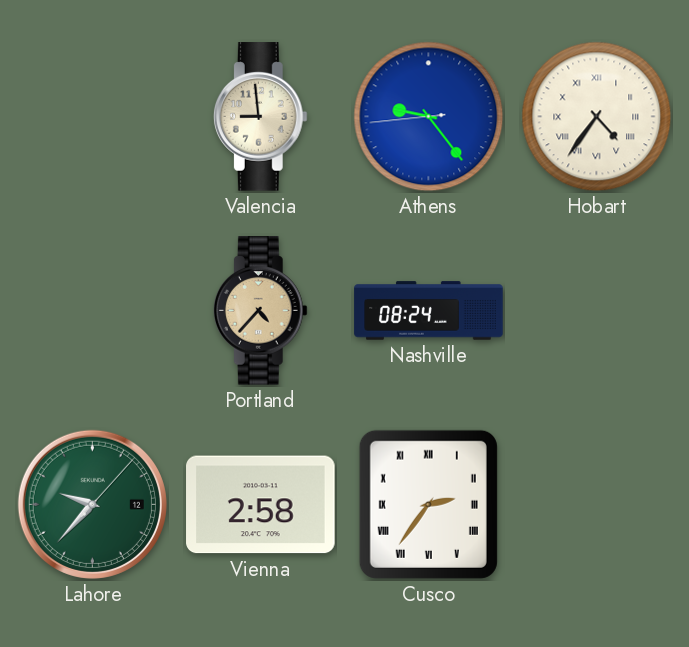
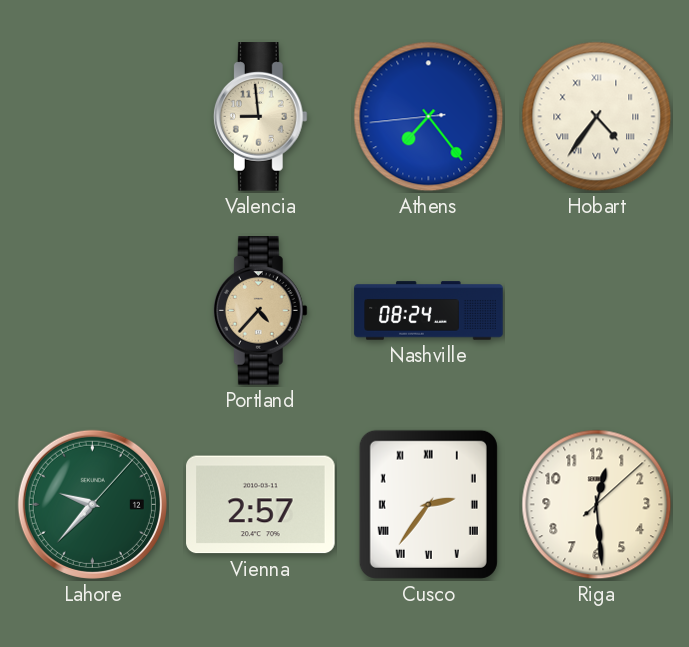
Athens: 9:23 -> 7:23 (429, 117)
Vienna: 2:58 -> 2:57 (261, 505)
Riga: none -> 12:29 (597, 505)
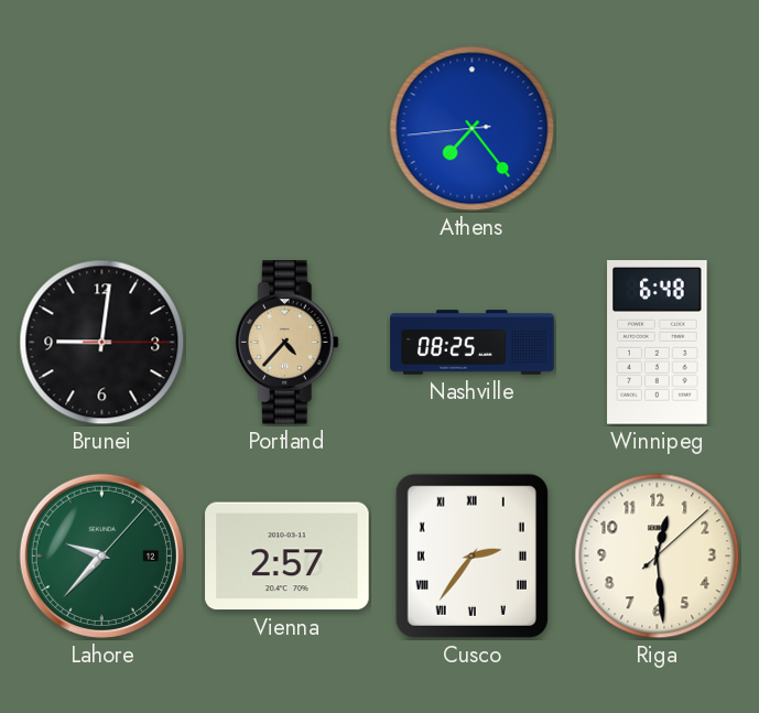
Valencia: 8:59 -> none (260, 117)
Hobart: 4:36 -> none (597, 117)
Brunei: none -> 9:01 (102, 343)
Nashville: 08:24 -> 08:25 (473, 343)
Winnipeg: none -> 6:48 (658, 343)
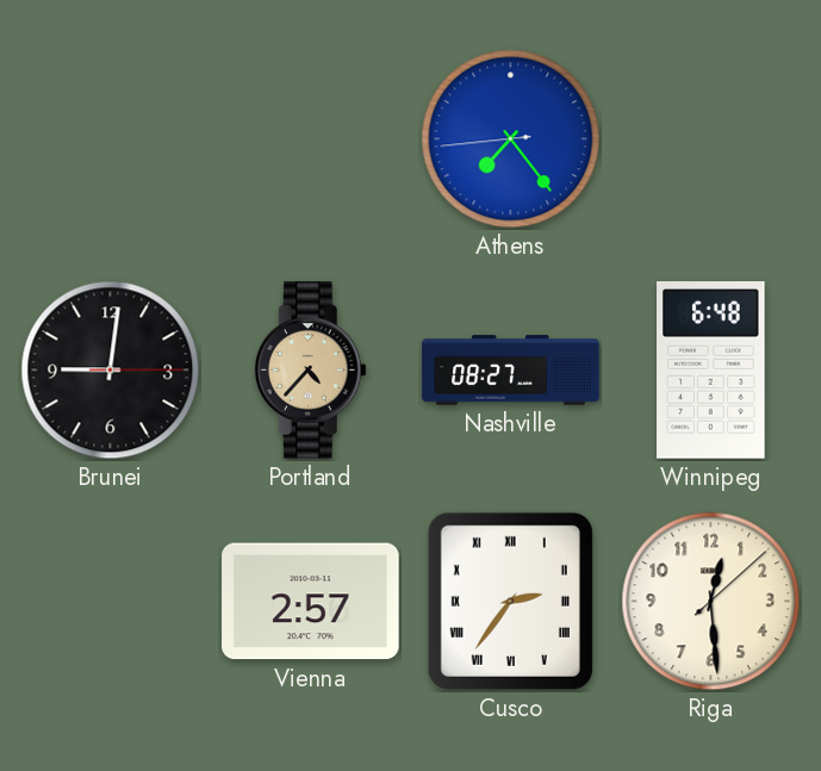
Nashville: 08:25 -> 08:27 (511, 371)
Lahore: 9:37 -> none (101, 555)
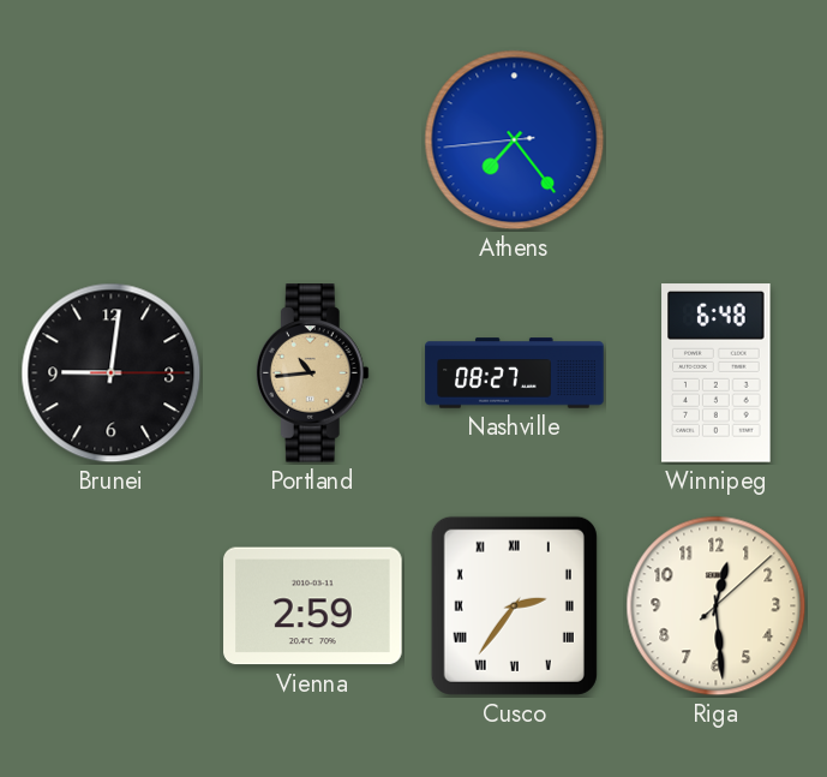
Portland: 4:37 -> 10:44 (312, 373)
Vienna: 2:57 -> 2:59 (313, 606)
